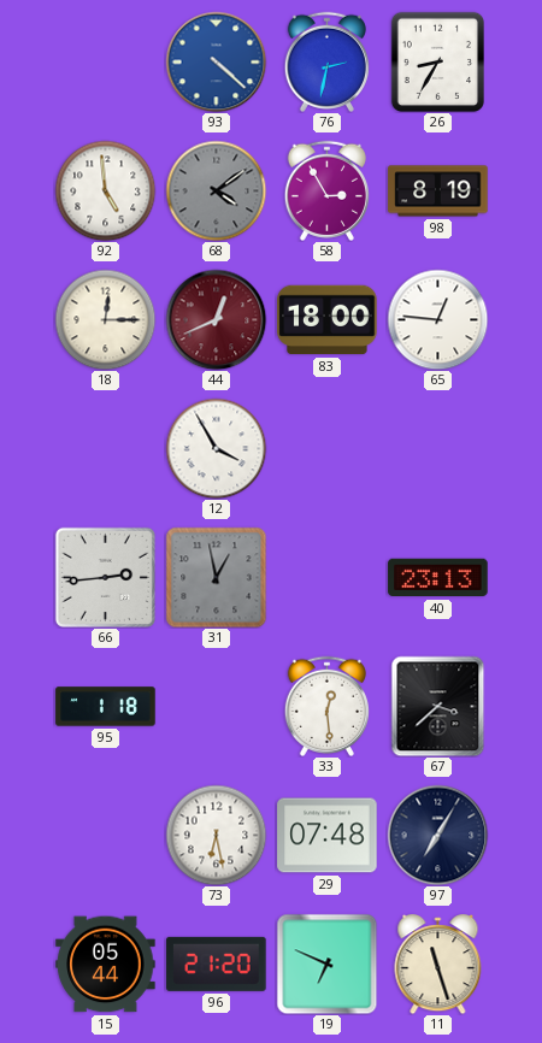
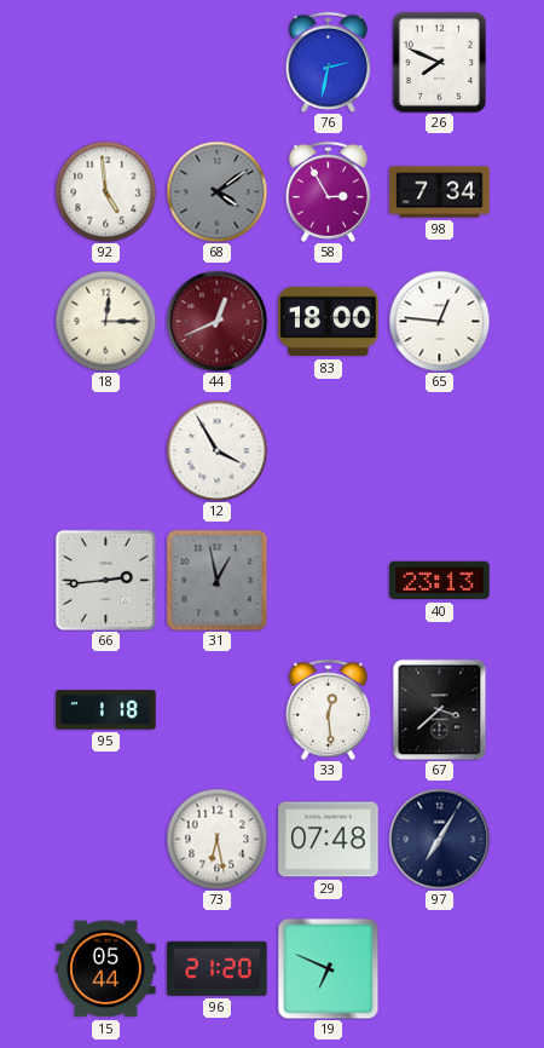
93: 4:22 -> none (216, 61)
26: 8:35 -> 7:49 (439, 62)
98: 8:19 -> 7:34 (440, 192)
11: 11:27 -> none (438, 965)
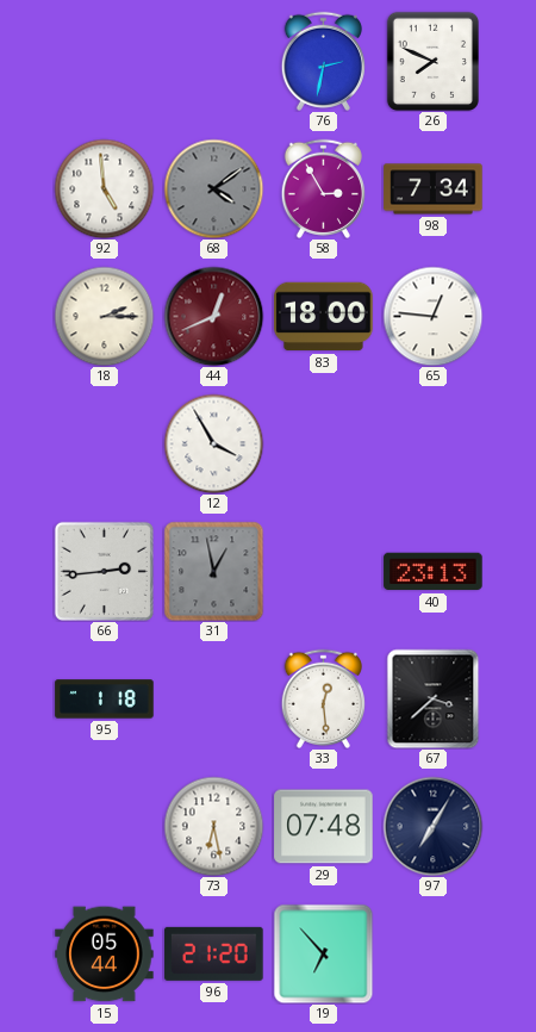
18: 12:15 -> 2:15 (104, 316)
19: 6:49 -> 6:53 (323, 953)
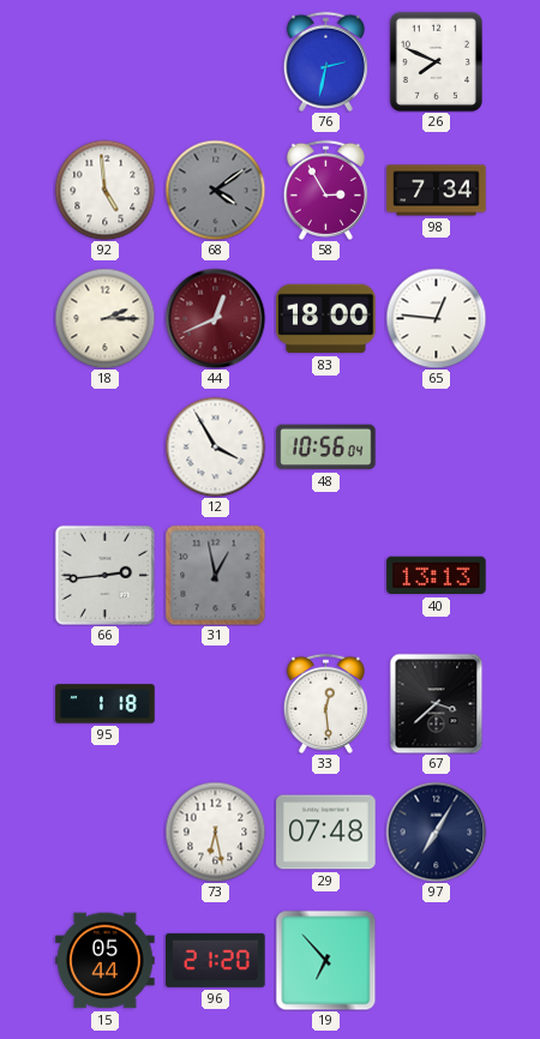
48: none -> 10:56 (326, 448)
40: 23:13 -> 13:13 (437, 576)
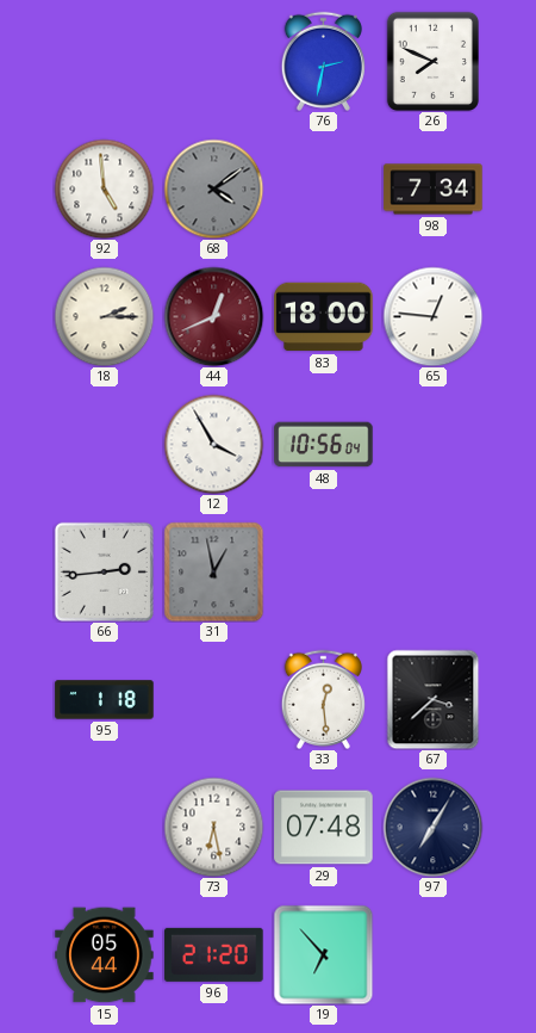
58: 2:55 -> none (325, 190)
40: 13:13 -> none (437, 576)
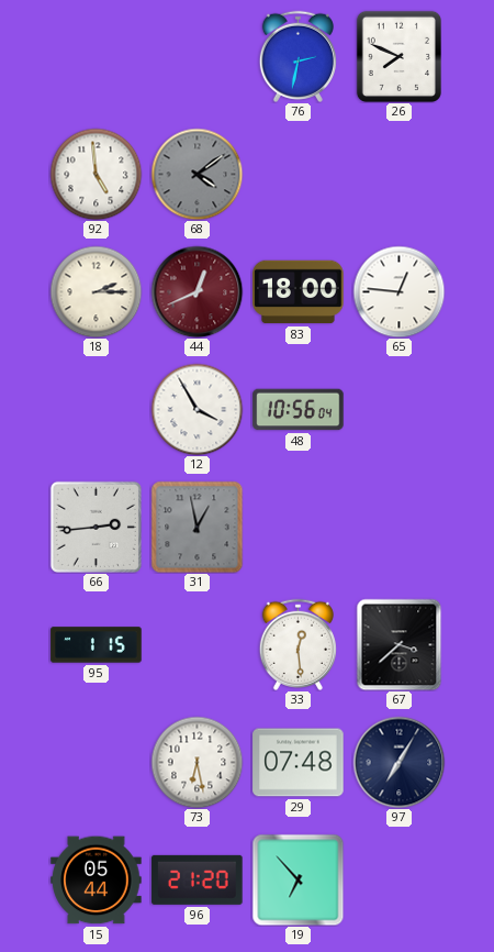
98: 7:34 -> none (434, 190)
95: 1:18 -> 1:15 (97, 645)
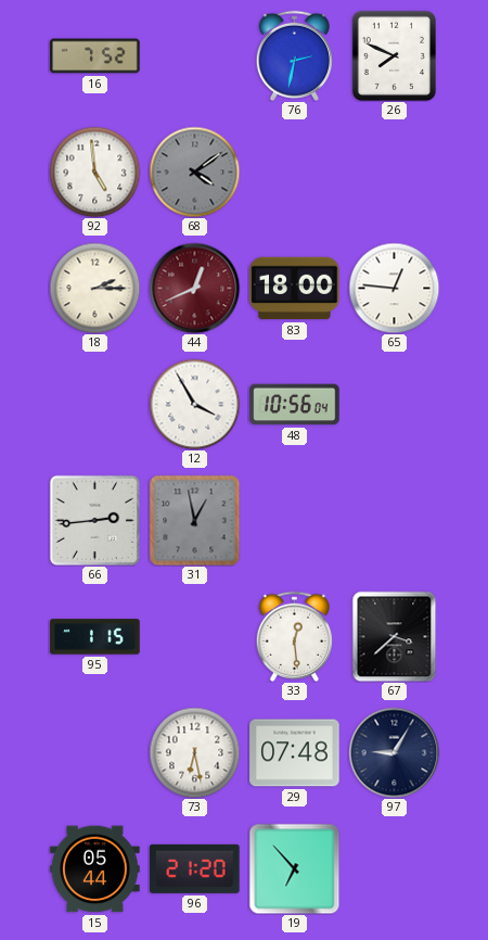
16: none -> 7:52 (95, 56)
97: 7:05 -> 9:05 (394, 752)
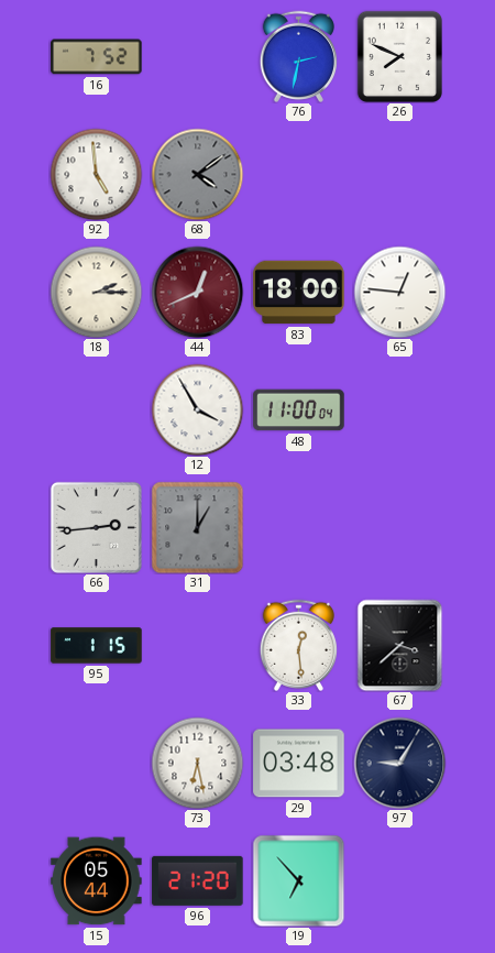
48: 10:56 -> 11:00 (299, 410)
31: 12:58 -> 1:00 (197, 527)
29: 07:48 -> 03:48 (299, 764)
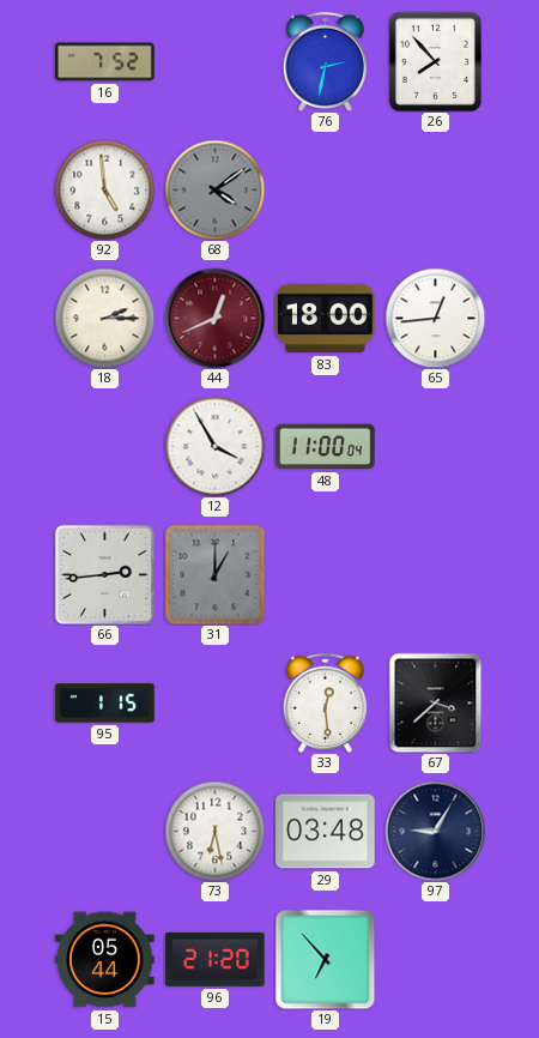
26: 7:49 -> 7:53 (435, 61)
65: 12:46 -> 12:44 (435, 318)
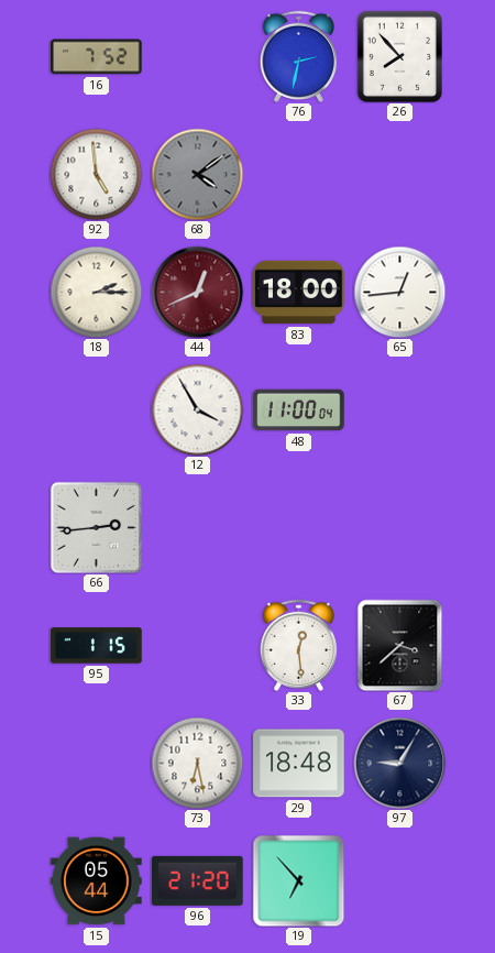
31: 1:00 -> none (214, 574)
29: 03:48 -> 18:48 (299, 764)
